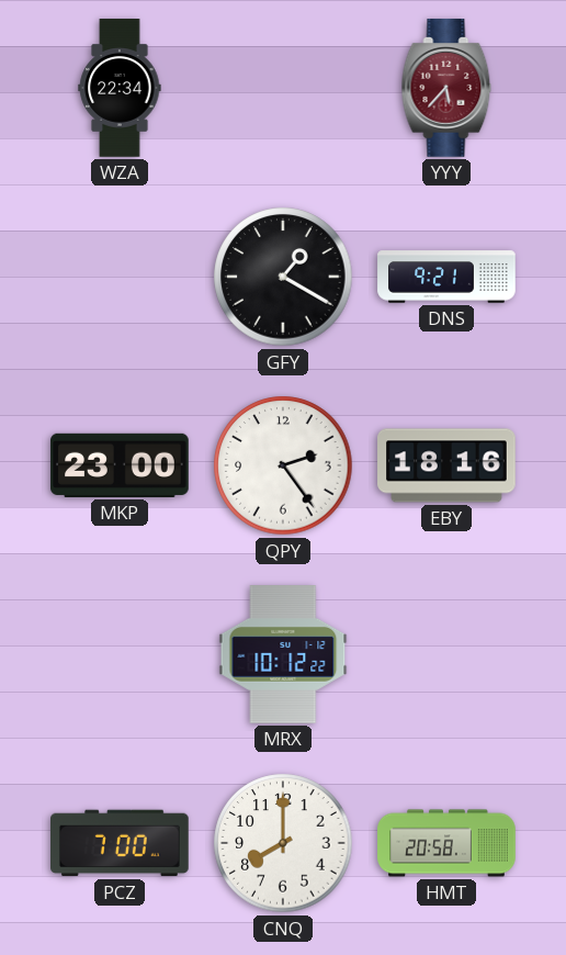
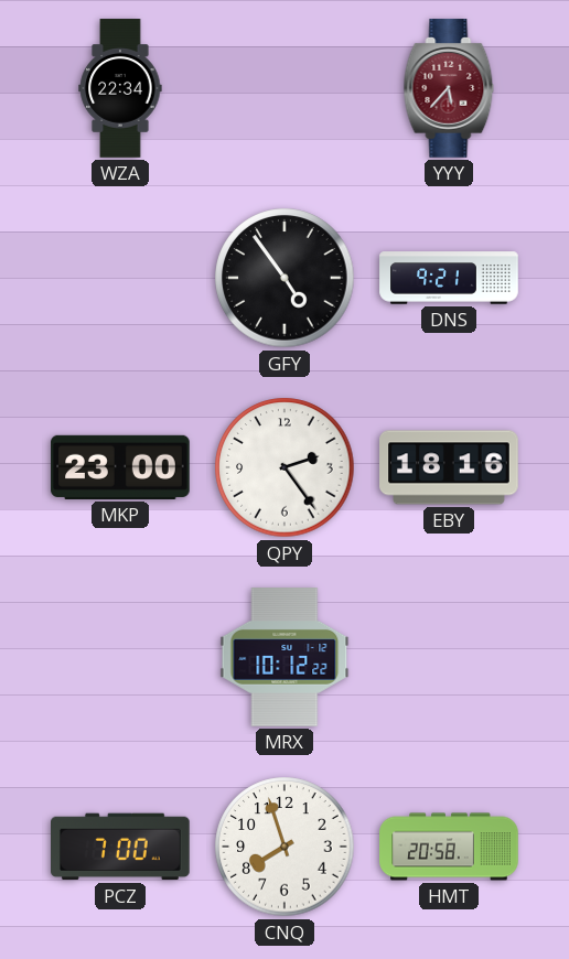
GFY: 1:20 -> 4:54 (284, 278)
CNQ: 8:00 -> 7:57 (284, 847)
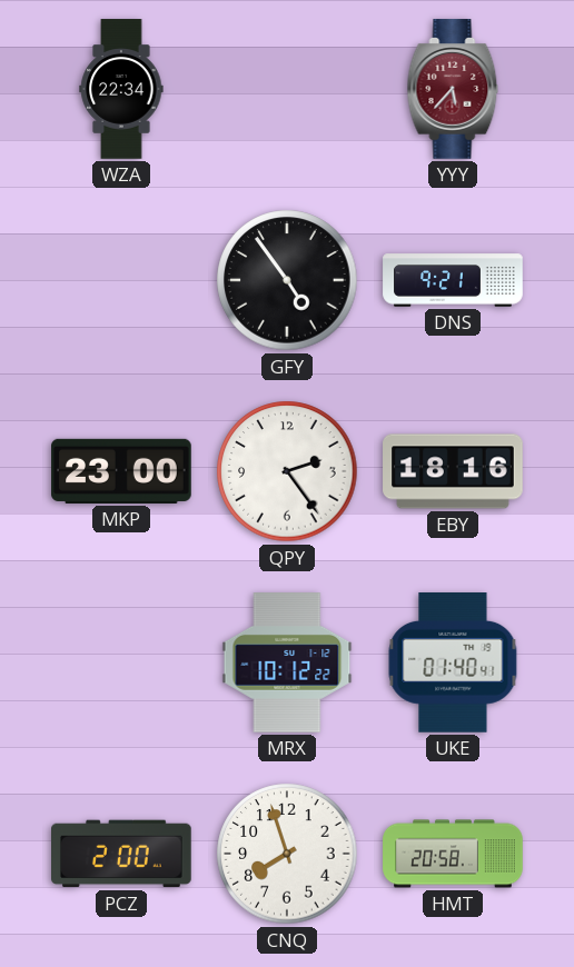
UKE: none -> 01:40 (453, 664)
PCZ: 7:00 -> 2:00 (122, 854)
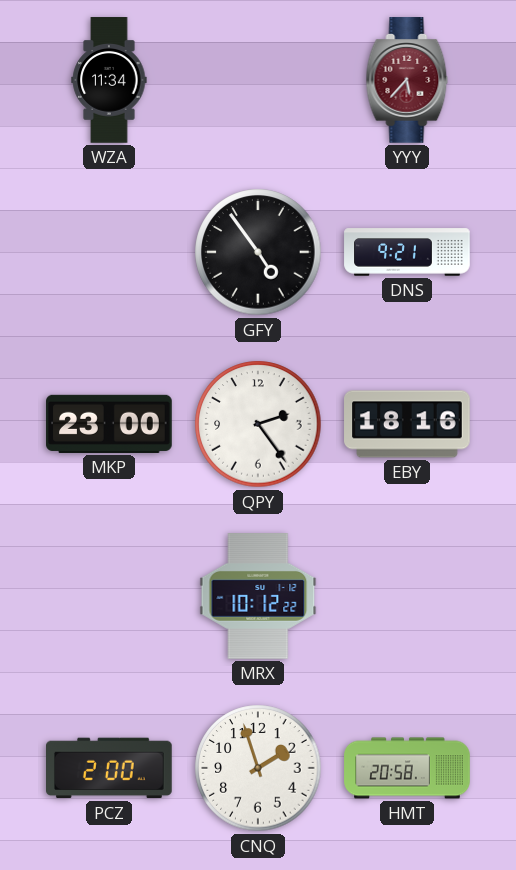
WZA: 22:34 -> 11:34 (109, 80)
UKE: 01:40 -> none (453, 664)
CNQ: 7:57 -> 1:57 (258, 768)
